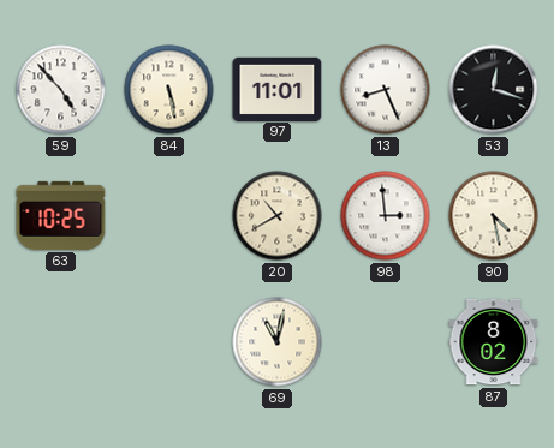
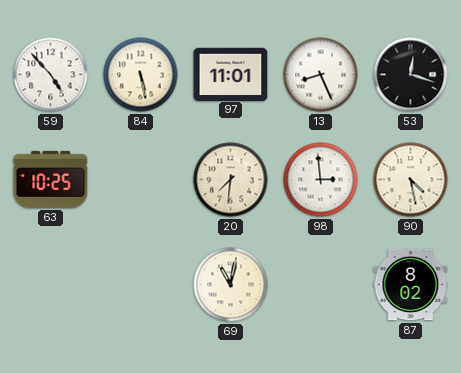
20: 10:40 -> 7:31 (231, 180)
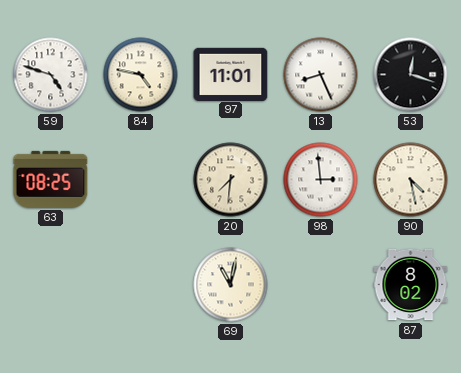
59: 4:53 -> 4:48 (51, 75)
84: 5:28 -> 4:47 (141, 75)
63: 10:25 -> 08:25 (51, 179)
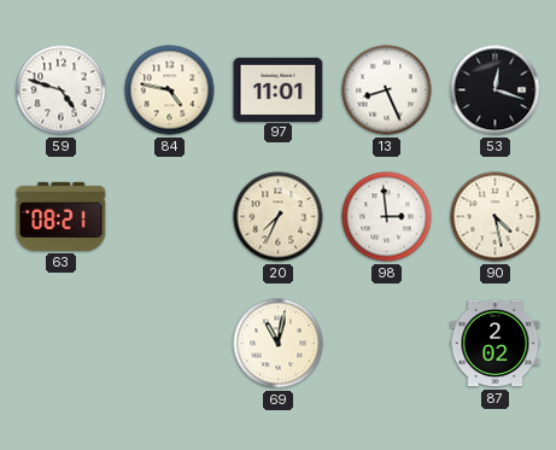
63: 08:25 -> 08:21 (62, 216)
20: 7:31 -> 7:34 (279, 217)
87: 8:02 -> 2:02 (496, 344)
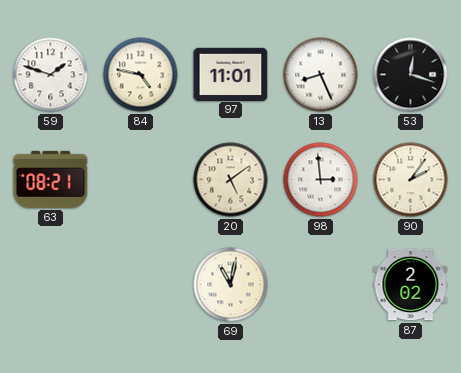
59: 4:48 -> 1:48 (51, 75)
20: 7:34 -> 5:09 (231, 180)
90: 4:28 -> 2:06 (411, 180)
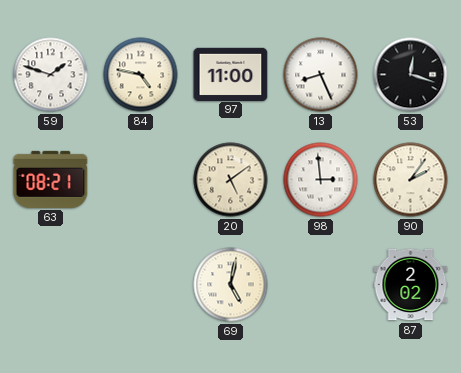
97: 11:01 -> 11:00 (231, 74)
69: 11:02 -> 5:02 (231, 285)
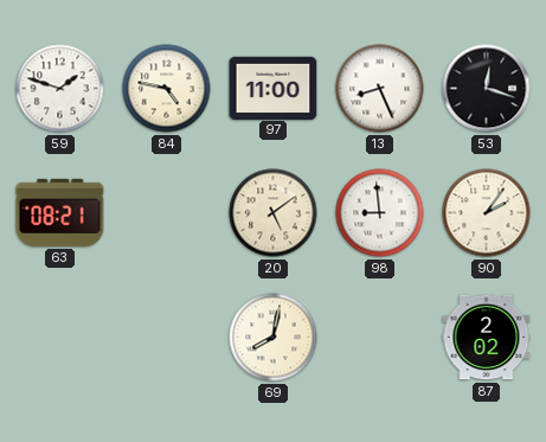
98: 2:59 -> 8:59 (380, 213)
69: 5:02 -> 8:02 (274, 338)
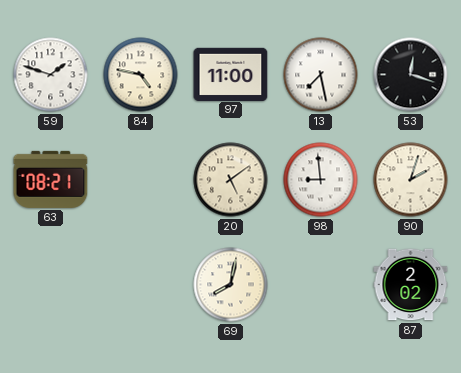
13: 8:26 -> 7:28 (321, 75)
90: 2:06 -> 2:03 (411, 180)
